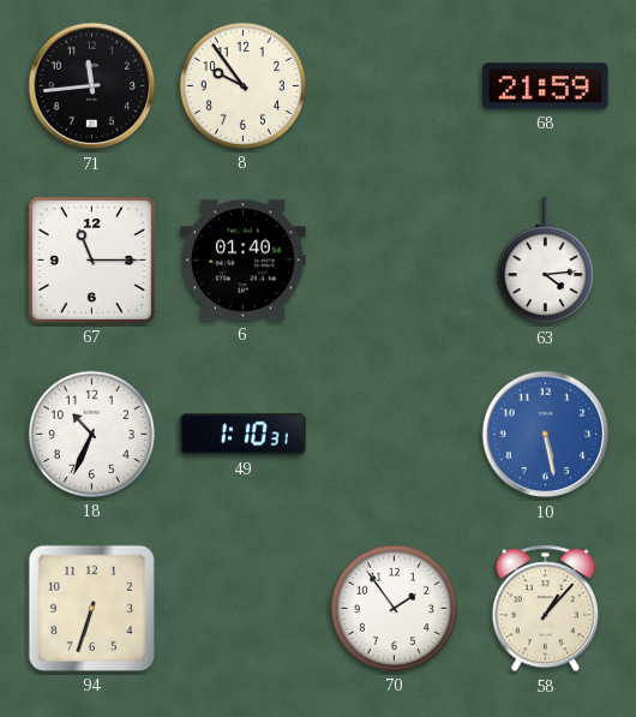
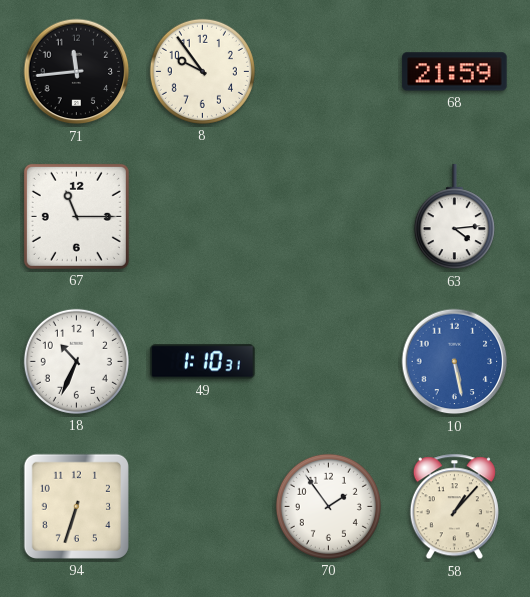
6: 01:40 -> none (244, 261)
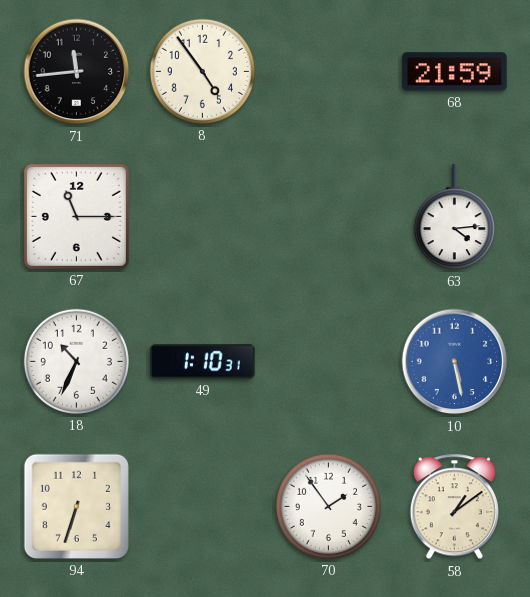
8: 9:54 -> 4:54 (202, 71)
58: 1:07 -> 1:09 (454, 507)
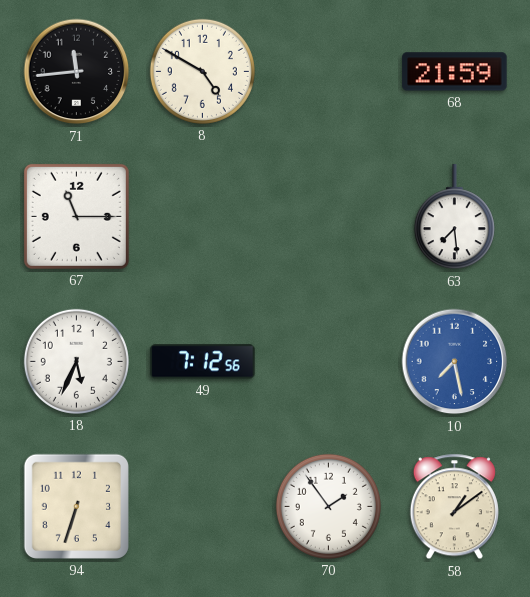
8: 4:54 -> 4:50 (202, 71)
63: 4:14 -> 7:29 (454, 217)
18: 10:34 -> 5:34 (76, 361)
49: 1:10 -> 7:12 (203, 362)
10: 5:28 -> 7:28 (455, 362)
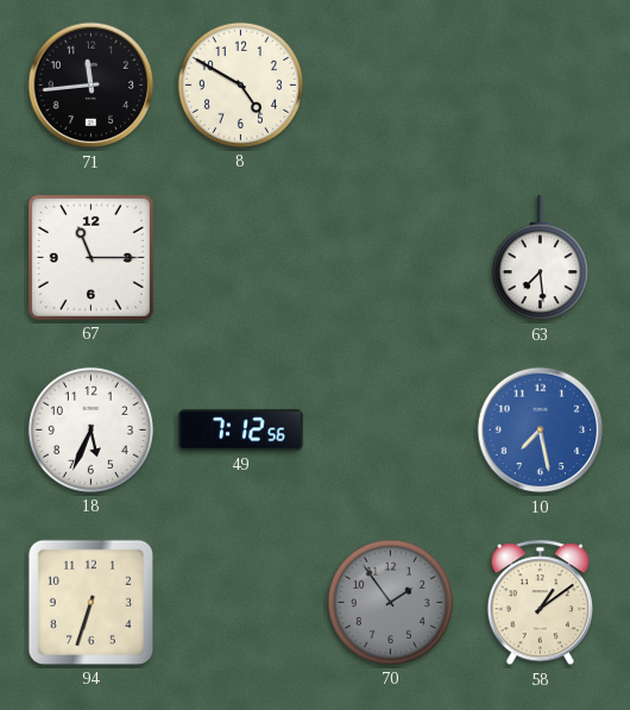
68: 21:59 -> none (455, 72)
70 dial: white -> grey (390, 602)
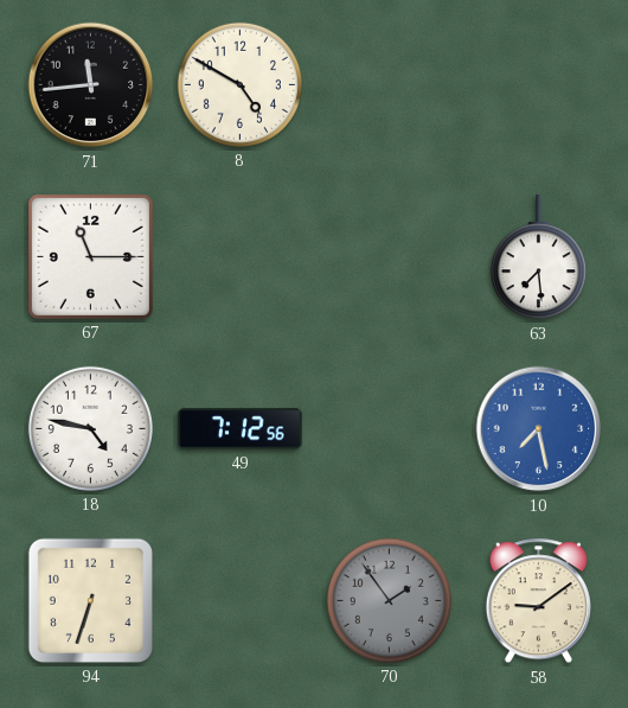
18: 5:34 -> 4:47 (90, 428)
58: 1:09 -> 9:09 (538, 601)
